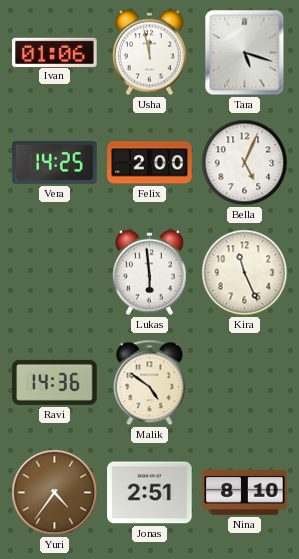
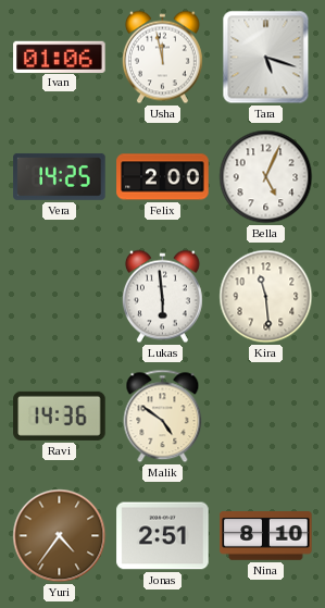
Kira: 11:26 -> 11:29 (266, 297)
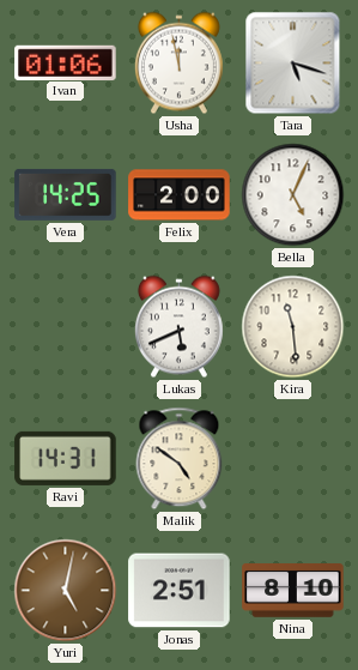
Lukas: 5:59 -> 5:41 (178, 327)
Ravi: 14:36 -> 14:31 (66, 458)
Yuri: 4:36 -> 5:02 (66, 591)
